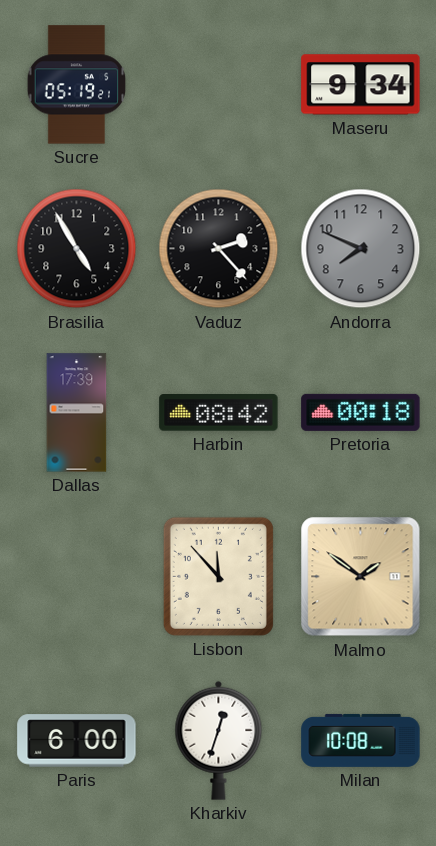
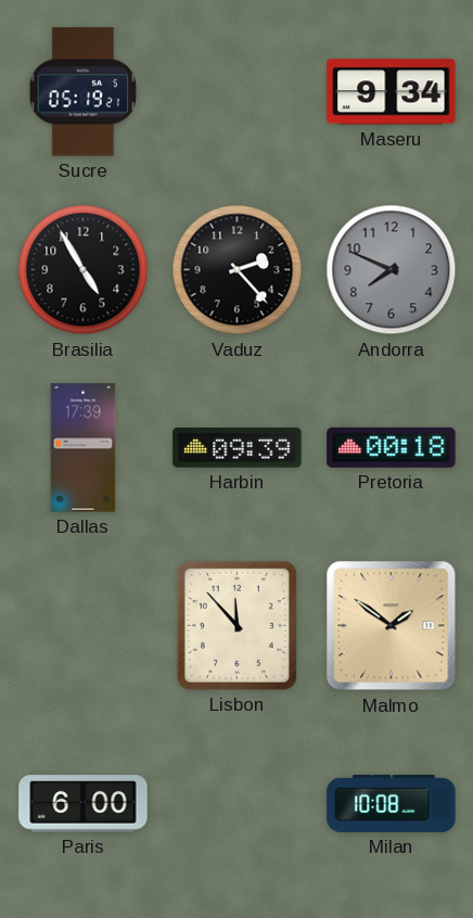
Harbin: 08:42 -> 09:39 (238, 448)
Kharkiv: 12:33 -> none (219, 740)
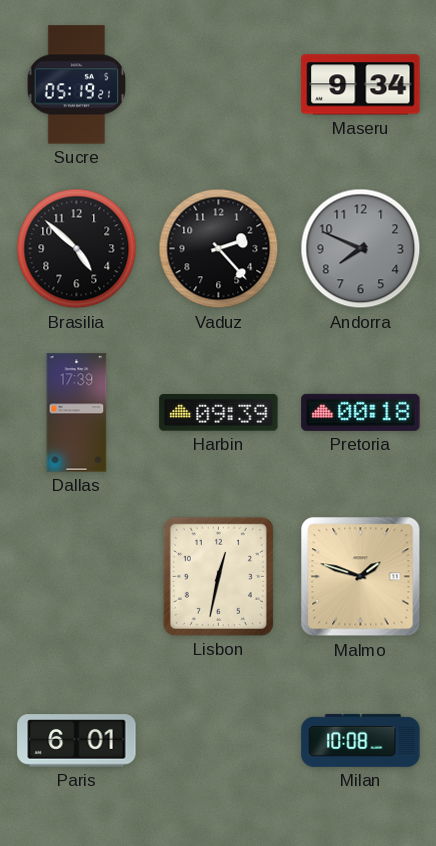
Brasilia: 4:55 -> 4:52 (77, 249)
Lisbon: 11:53 -> 12:32 (218, 576)
Malmo: 1:51 -> 1:48 (361, 577)
Paris: 6:00 -> 6:01 (77, 741)
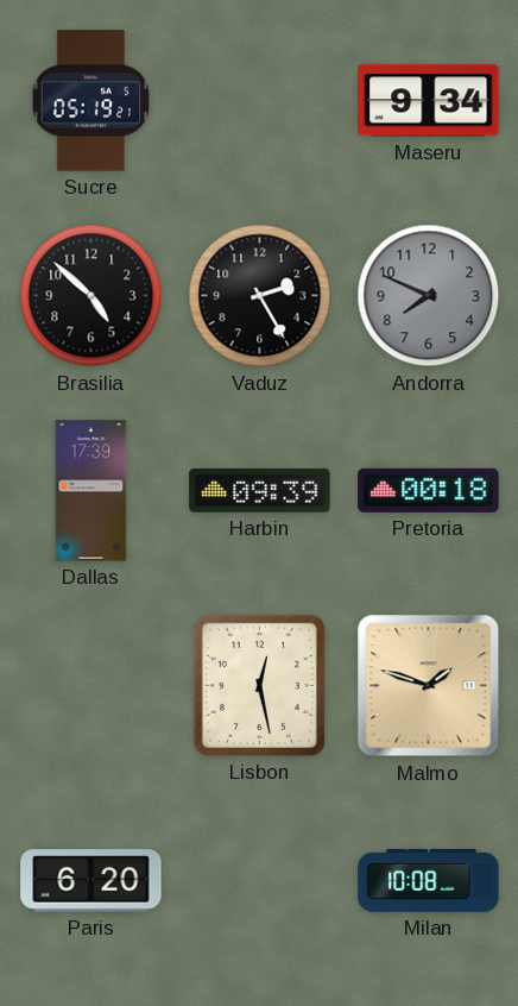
Vaduz: 2:23 -> 2:25 (260, 296)
Lisbon: 12:32 -> 12:28 (259, 685)
Paris: 6:01 -> 6:20 (91, 881)
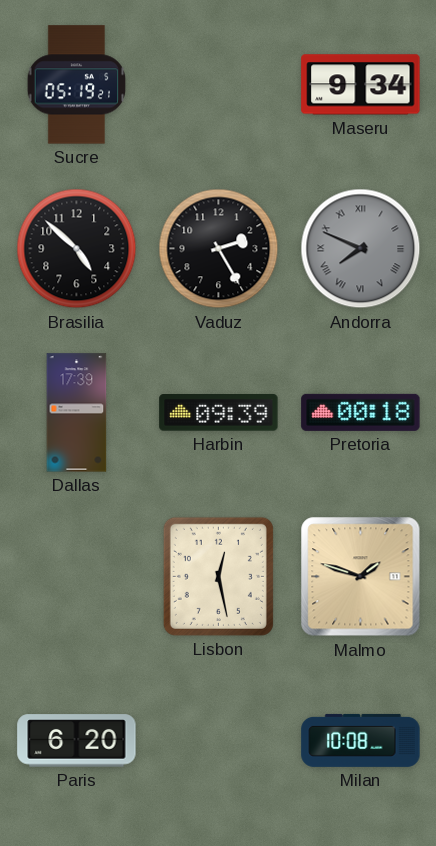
Andorra numerals: Arabic -> Roman (361, 249)
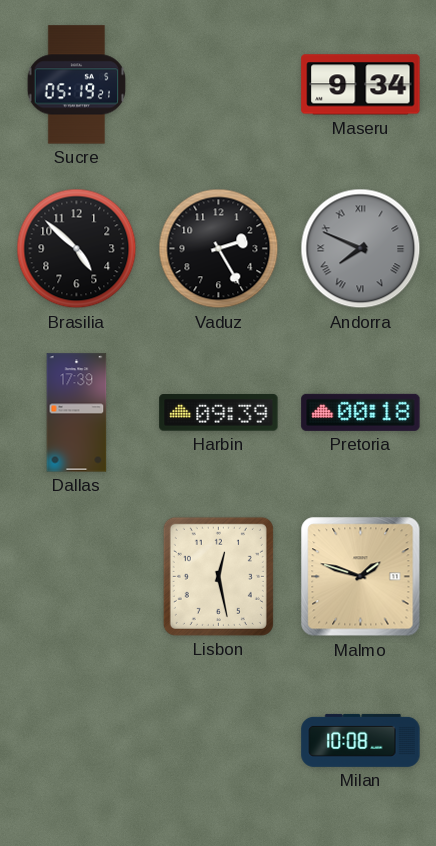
Paris: 6:20 -> none (77, 741)
